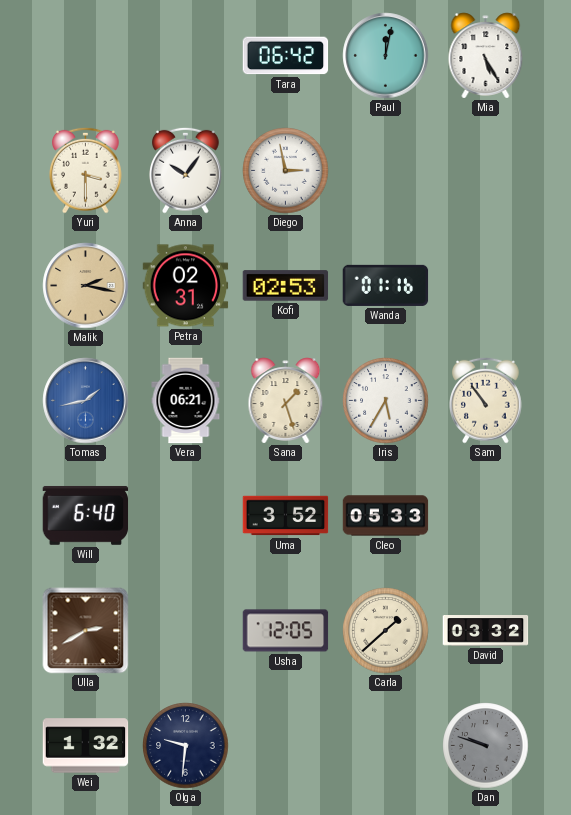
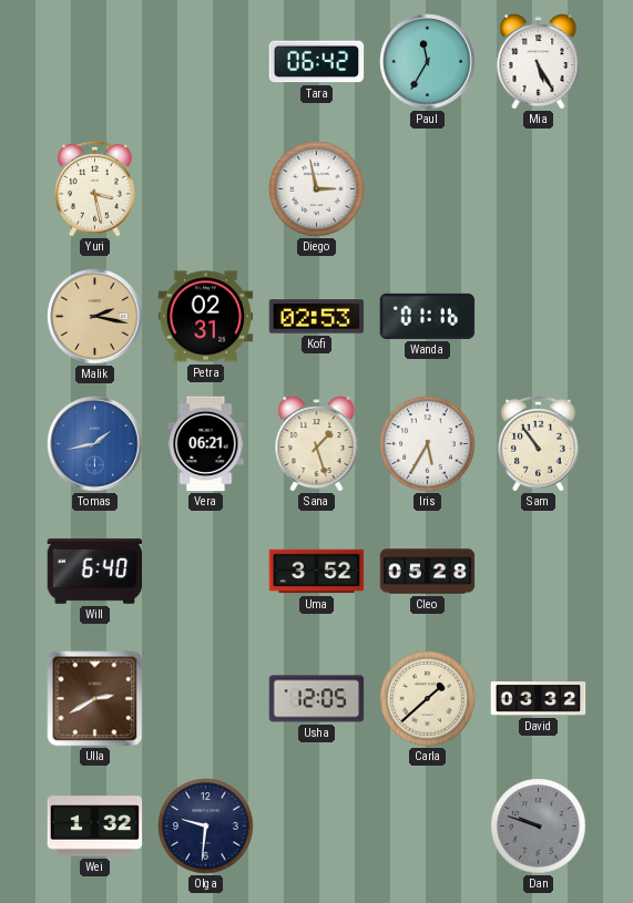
Paul: 12:02 -> 11:35 (428, 62)
Yuri: 3:30 -> 3:28 (95, 188)
Anna: 10:06 -> none (186, 170)
Cleo: 05:33 -> 05:28 (428, 572)
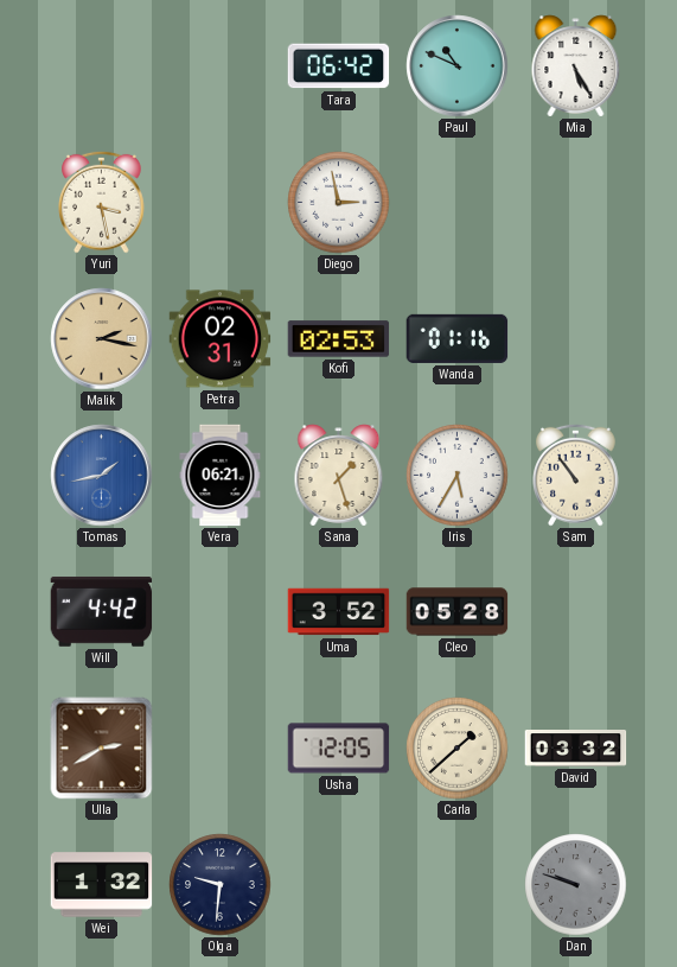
Paul: 11:35 -> 10:49 (458, 66)
Will: 6:40 -> 4:42 (102, 611)
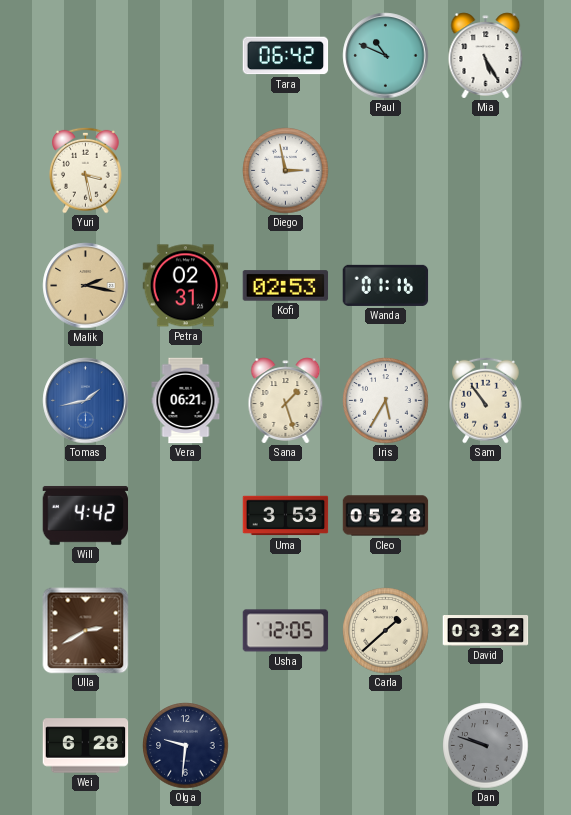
Uma: 3:52 -> 3:53 (286, 516)
Wei: 1:32 -> 6:28 (86, 746)
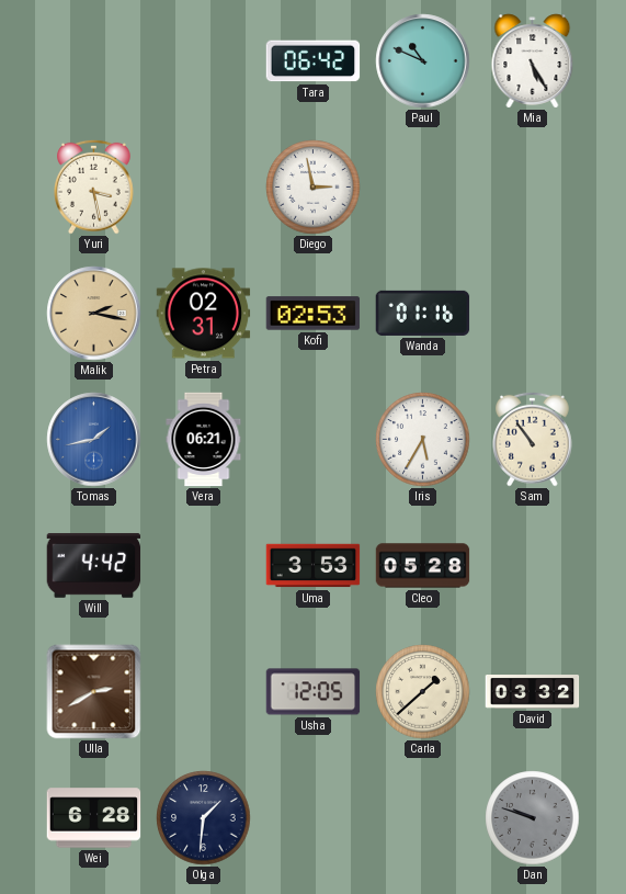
Sana: 1:27 -> none (286, 401)
Olga: 9:31 -> 1:31 (204, 818)
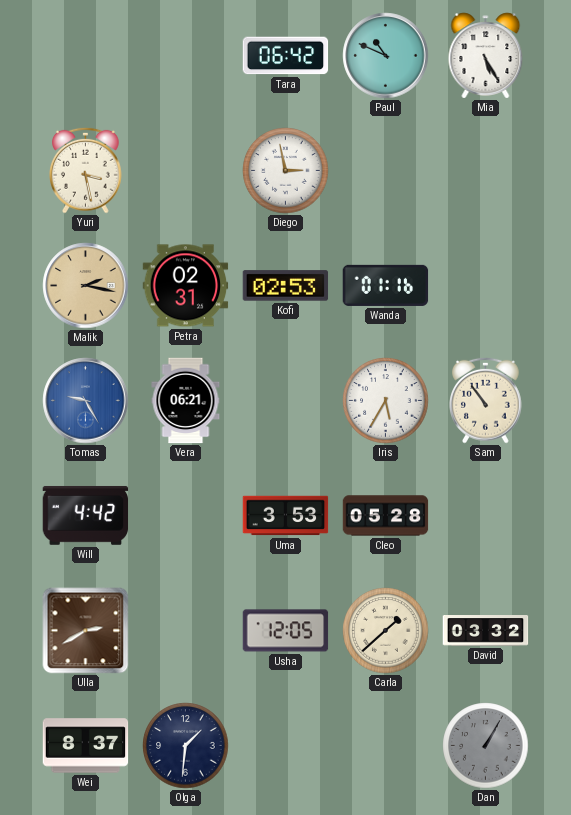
Tomas: 1:43 -> 9:25 (86, 401)
Wei: 6:28 -> 8:37 (86, 746)
Dan: 9:48 -> 1:05 (486, 746)
